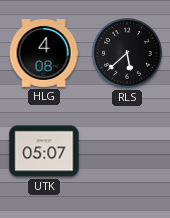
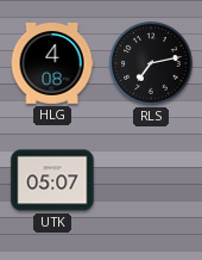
RLS: 5:38 -> 7:13 (151, 63)
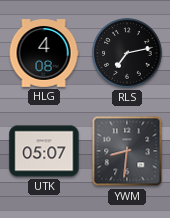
YWM: none -> 8:31 (127, 151)
